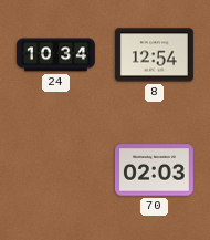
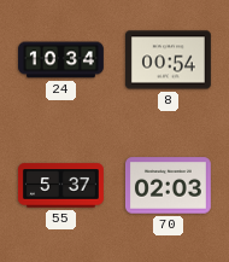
8: 12:54 -> 00:54 (168, 60)
55: none -> 5:37 (61, 186)
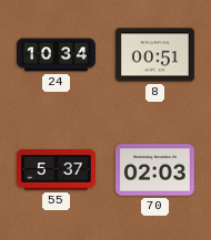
8: 00:54 -> 00:51 (154, 55)
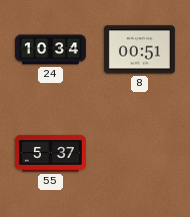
70: 02:03 -> none (154, 170)
